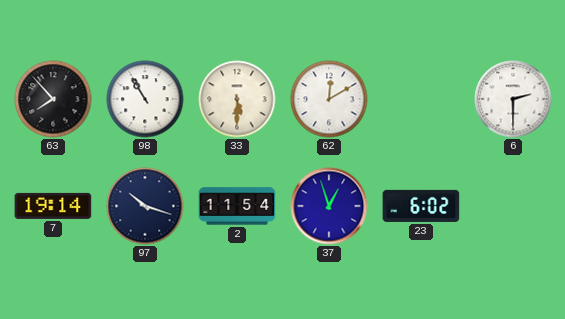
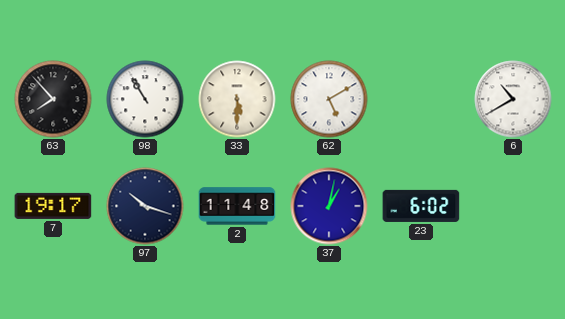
62: 12:10 -> 5:10 (329, 99)
6: 2:30 -> 10:40 (513, 99)
7: 19:14 -> 19:17 (53, 206)
2: 11:54 -> 11:48 (237, 206)
37: 12:57 -> 1:02 (329, 206)
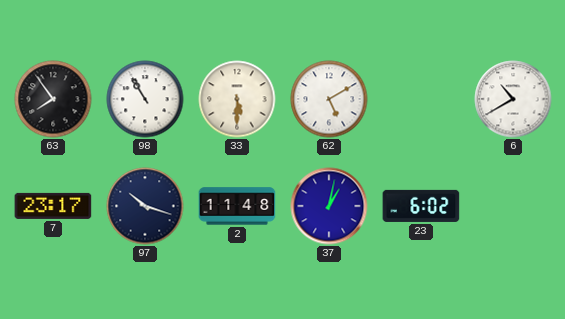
63: 7:53 -> 7:54 (53, 99)
7: 19:17 -> 23:17 (53, 206)
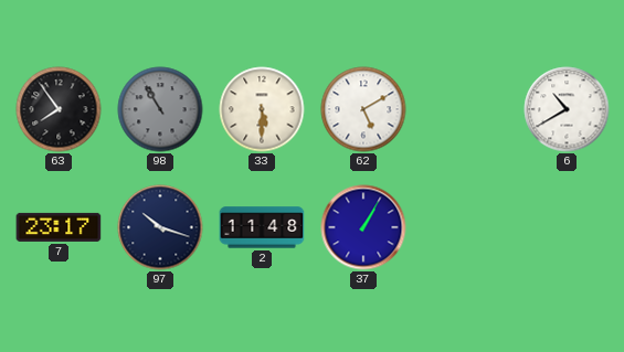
98 dial: white -> grey (160, 109)
37: 1:02 -> 1:05 (363, 227)
23: 6:02 -> none (421, 206)
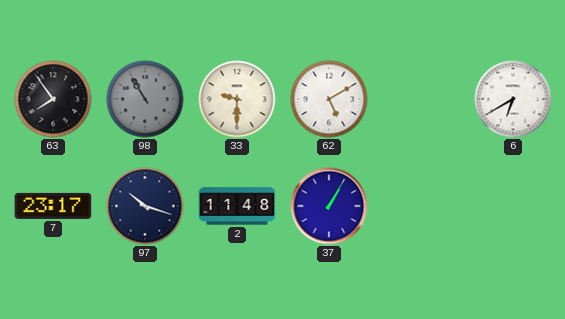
33: 5:30 -> 9:30 (237, 99)
6: 10:40 -> 6:40 (513, 99)
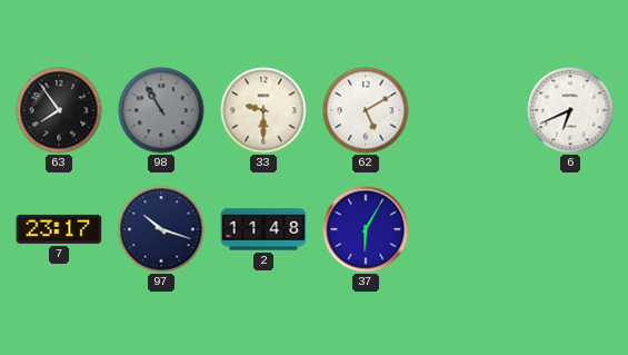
6: 6:40 -> 6:41 (570, 110)
37: 1:05 -> 6:05 (366, 229)
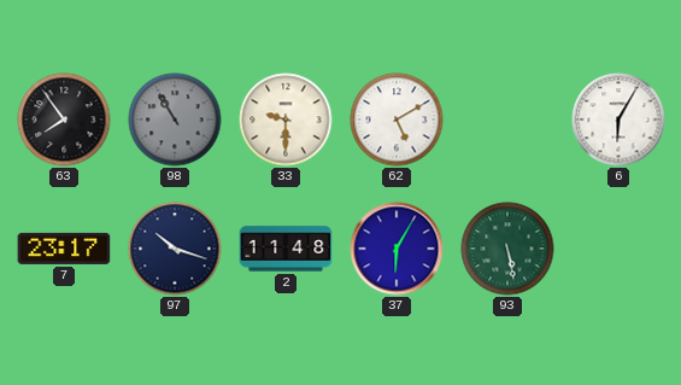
6: 6:41 -> 6:05 (618, 119)
93: none -> 5:28 (507, 249)
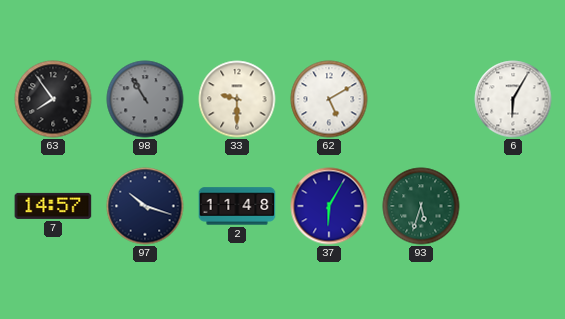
7: 23:17 -> 14:57 (53, 206)
93: 5:28 -> 5:33 (421, 206)
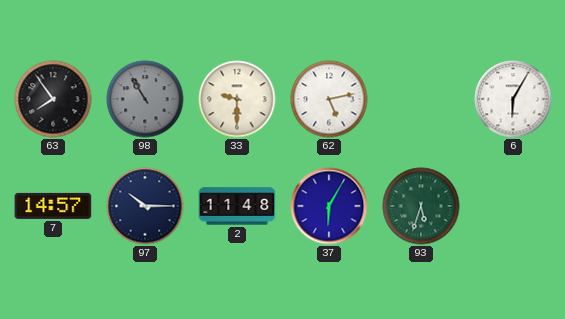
62: 5:10 -> 5:13 (329, 99)
97: 10:18 -> 10:15 (145, 206)
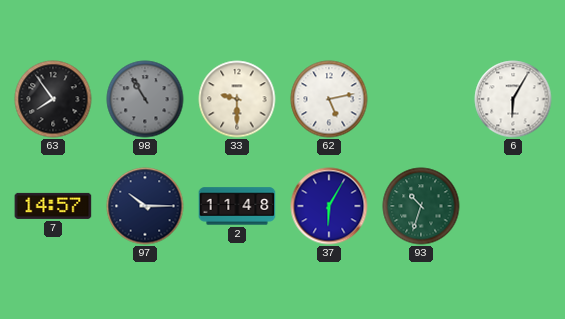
93: 5:33 -> 10:33 (421, 206)
